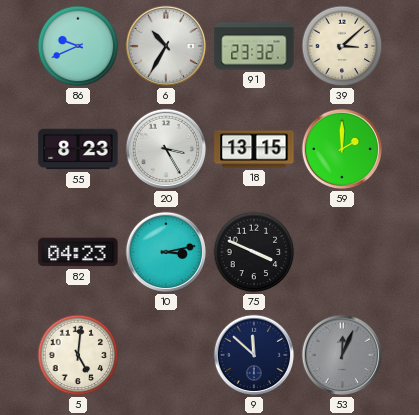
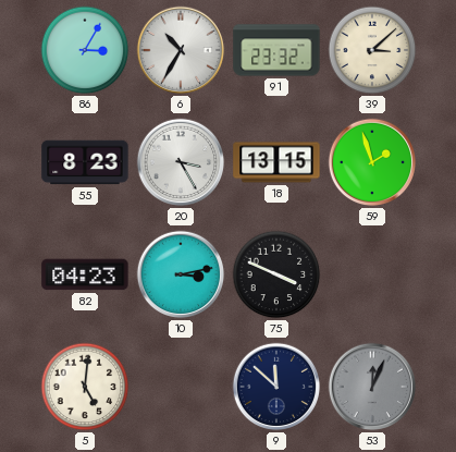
86: 9:41 -> 3:05 (85, 50)
59: 2:00 -> 1:57 (372, 162)
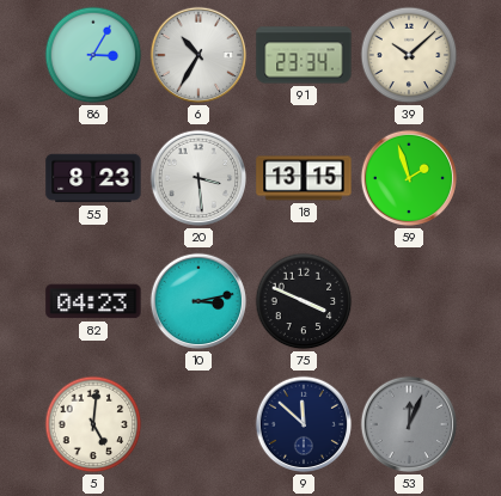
91: 23:32 -> 23:34 (304, 55)
39: 3:08 -> 10:08 (409, 55)
20: 3:25 -> 3:29 (198, 178)
